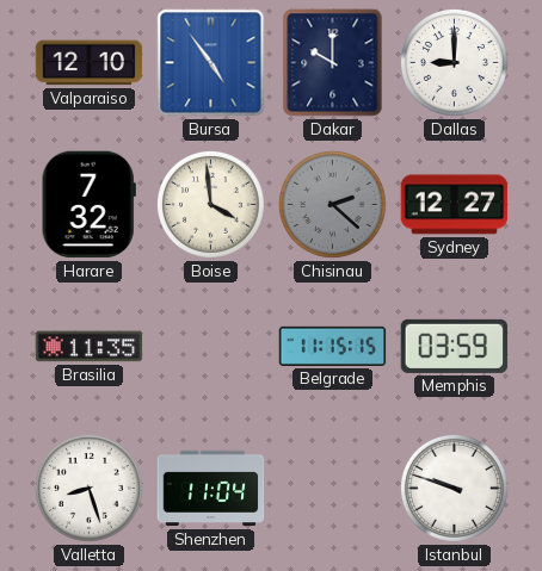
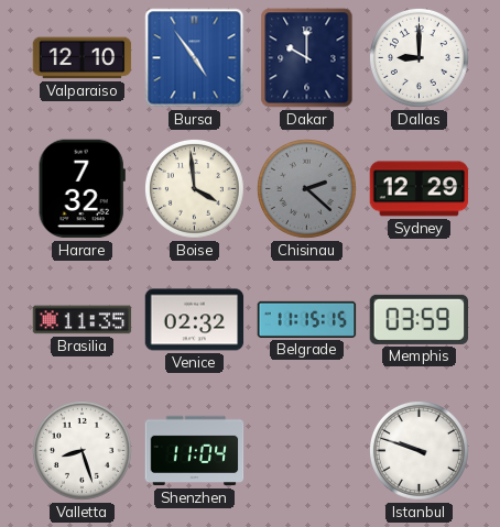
Sydney: 12:27 -> 12:29 (420, 189)
Venice: none -> 02:32 (195, 320)
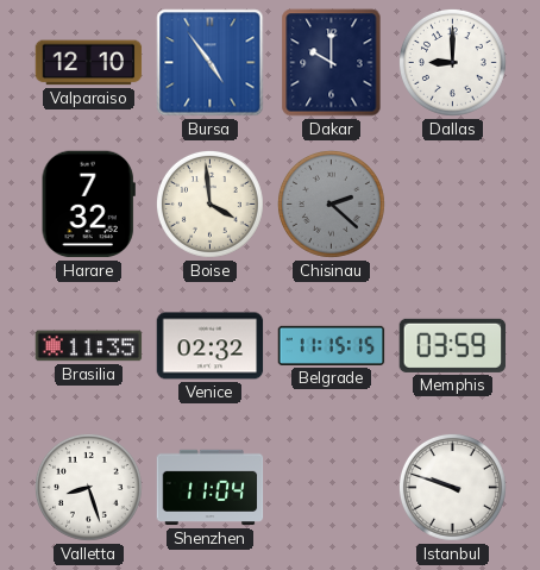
Sydney: 12:29 -> none (420, 189)
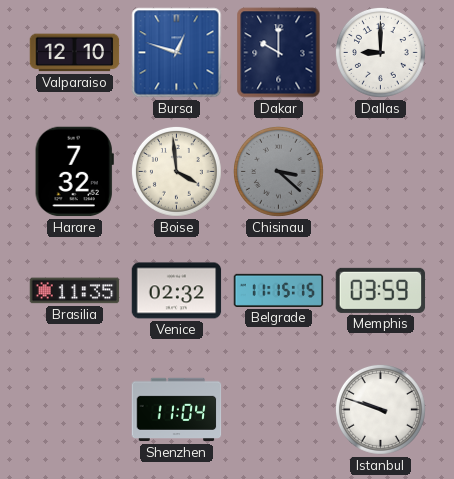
Bursa: 4:54 -> 12:48 (177, 53)
Chisinau: 2:22 -> 3:22 (278, 171)
Valletta: 8:27 -> none (88, 487)
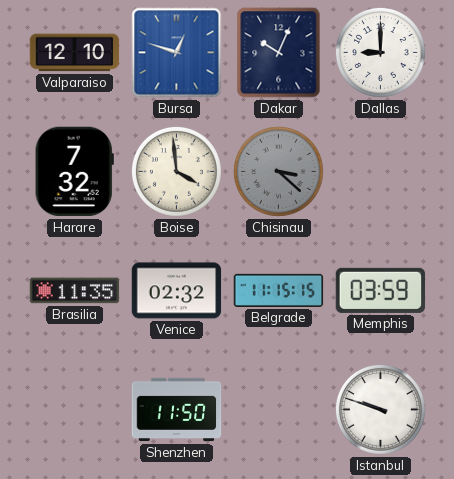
Dakar: 10:00 -> 10:04 (279, 53)
Shenzhen: 11:04 -> 11:50 (177, 410)
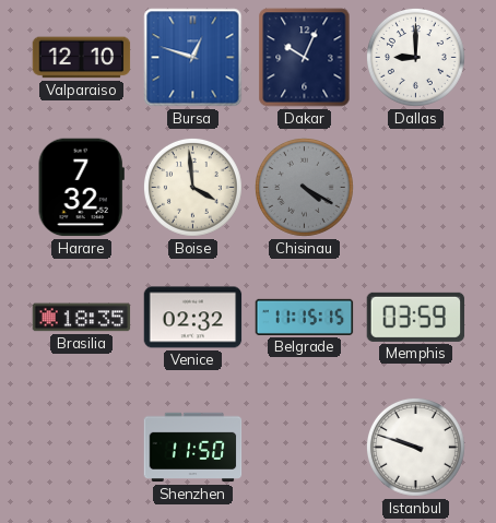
Chisinau: 3:22 -> 4:20 (304, 187)
Brasilia: 11:35 -> 18:35 (82, 318)
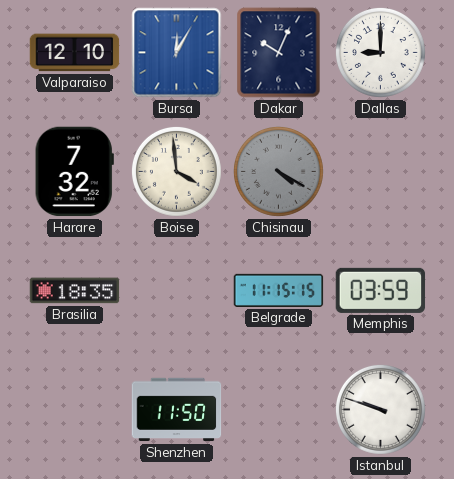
Bursa: 12:48 -> 12:05 (177, 53)
Venice: 02:32 -> none (193, 318)
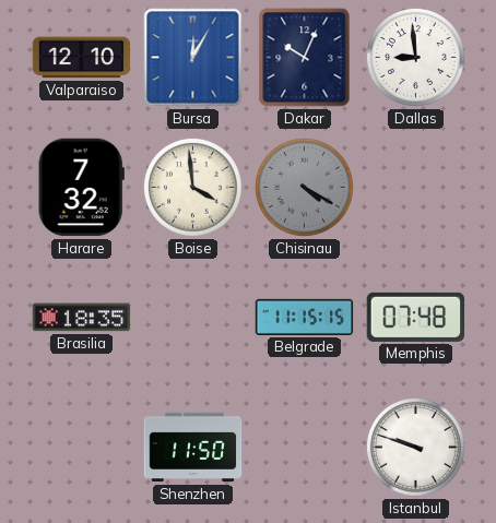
Dallas: 9:00 -> 8:59 (415, 57)
Memphis: 03:59 -> 07:48 (416, 317)
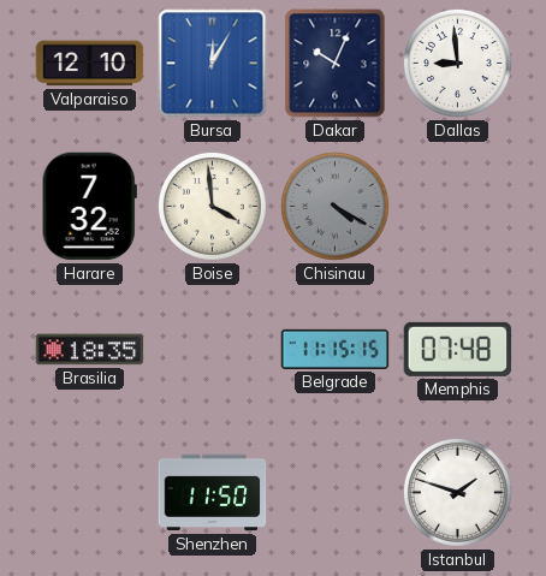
Istanbul: 9:48 -> 1:48 (457, 492)
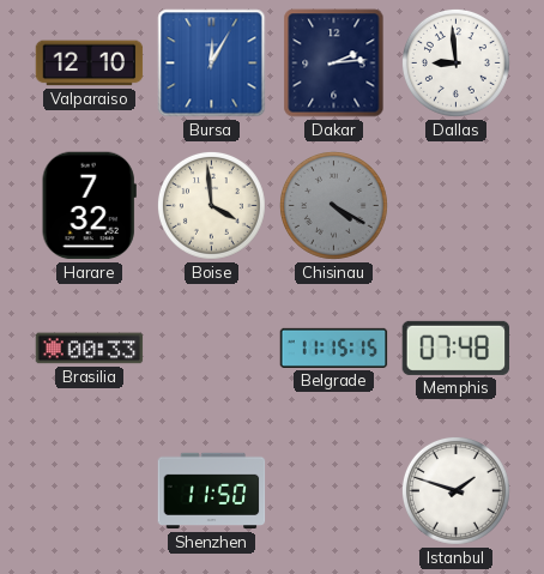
Dakar: 10:04 -> 2:14 (334, 64)
Brasilia: 18:35 -> 00:33 (90, 349)
